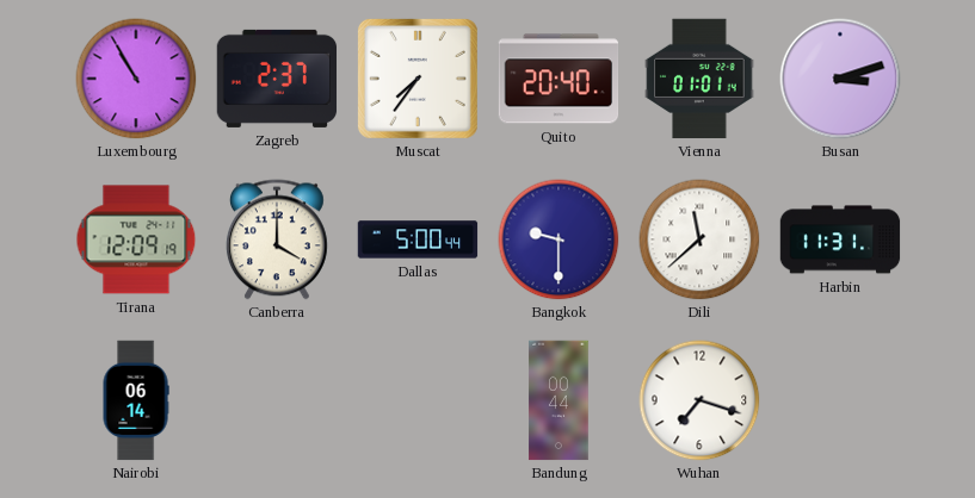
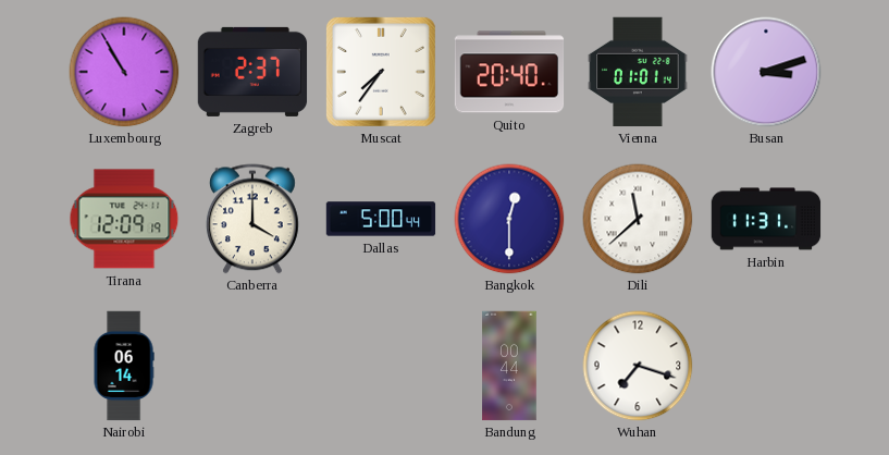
Bangkok: 9:30 -> 12:30 (509, 219)
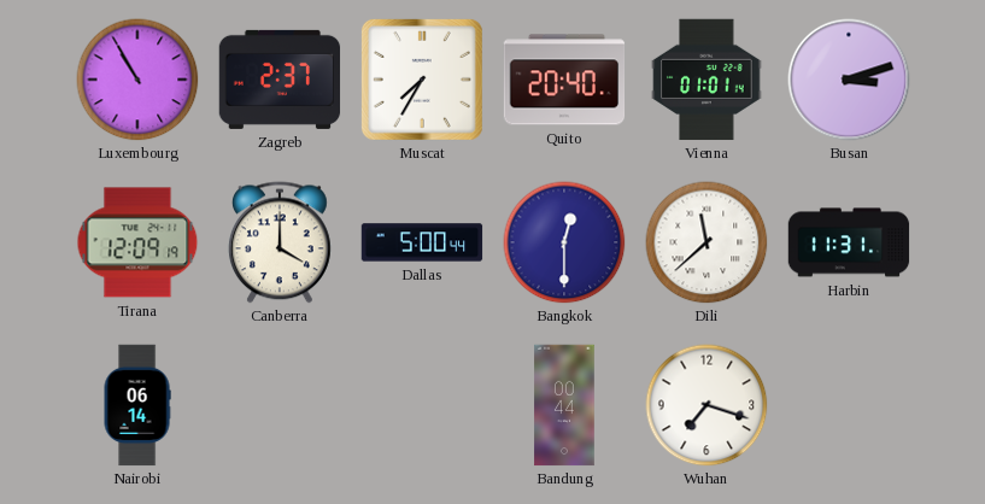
Muscat: 7:36 -> 7:35 (422, 80)
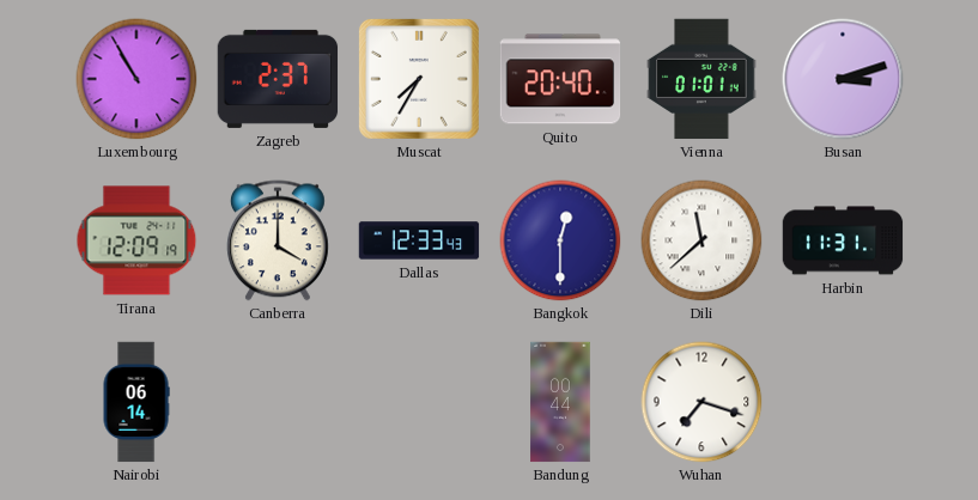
Dallas: 5:00 -> 12:33 (419, 240)
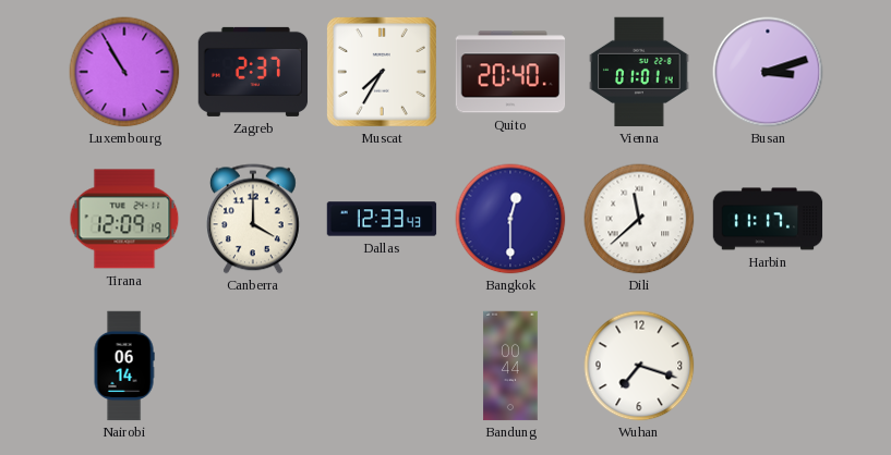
Harbin: 11:31 -> 11:17 (768, 219)
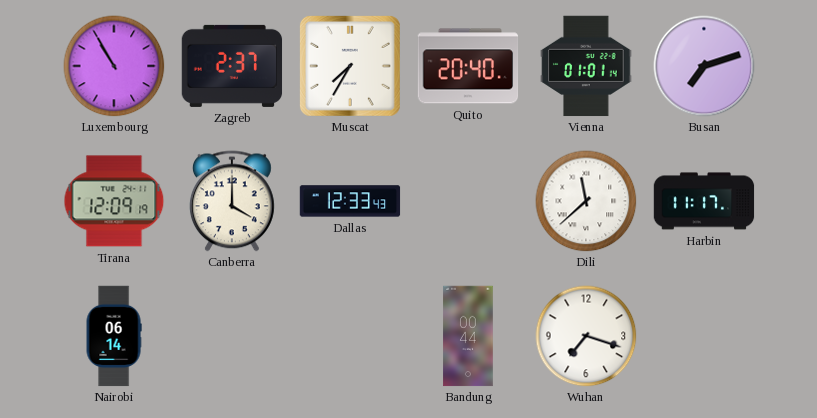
Busan: 3:12 -> 7:12 (704, 66)
Bangkok: 12:30 -> none (510, 219)
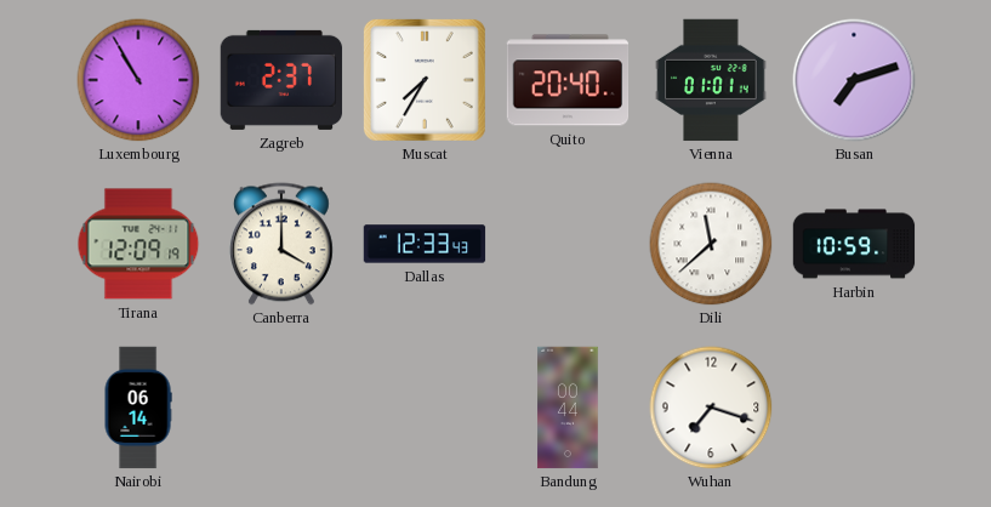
Harbin: 11:17 -> 10:59 (854, 244)
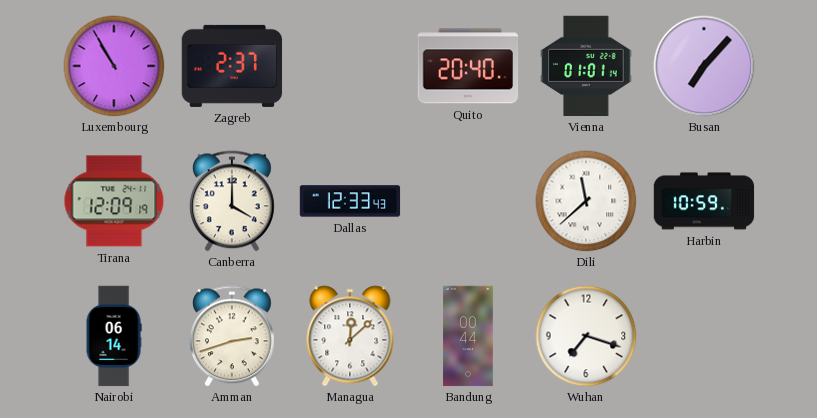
Muscat: 7:35 -> none (425, 80)
Busan: 7:12 -> 7:07 (704, 66)
Amman: none -> 2:42 (232, 336)
Managua: none -> 12:08 (350, 336)
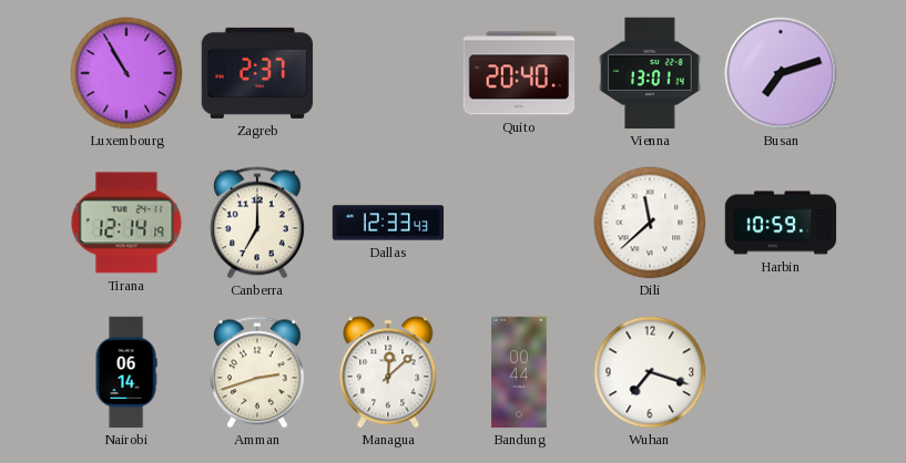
Vienna: 01:01 -> 13:01 (650, 73)
Busan: 7:07 -> 7:12 (781, 73)
Tirana: 12:09 -> 12:14 (126, 223)
Canberra: 4:00 -> 7:00 (257, 223)
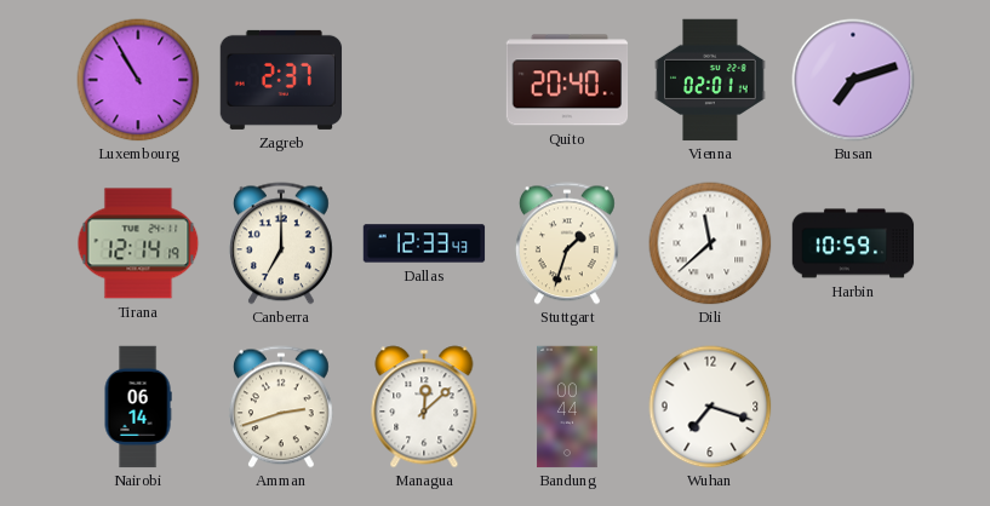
Vienna: 13:01 -> 02:01 (710, 80)
Stuttgart: none -> 1:33 (567, 243)
